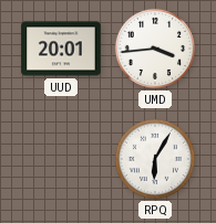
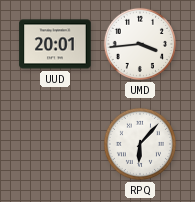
RPQ: 6:05 -> 6:07 (140, 144)
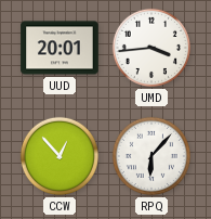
CCW: none -> 12:53 (60, 156)
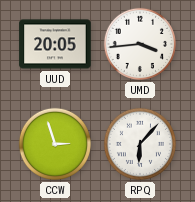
UUD: 20:01 -> 20:05 (55, 44)
CCW: 12:53 -> 2:57 (55, 144)
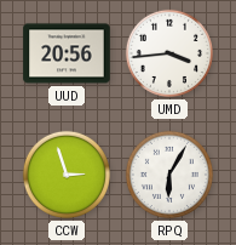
UUD: 20:05 -> 20:56 (67, 53)
RPQ: 6:07 -> 6:05 (169, 175)
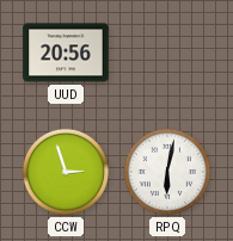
UMD: 3:44 -> none (169, 53)
RPQ: 6:05 -> 6:02 (167, 172)
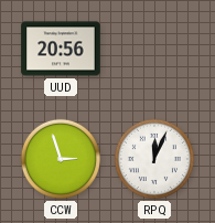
RPQ: 6:02 -> 12:04 (154, 159)
